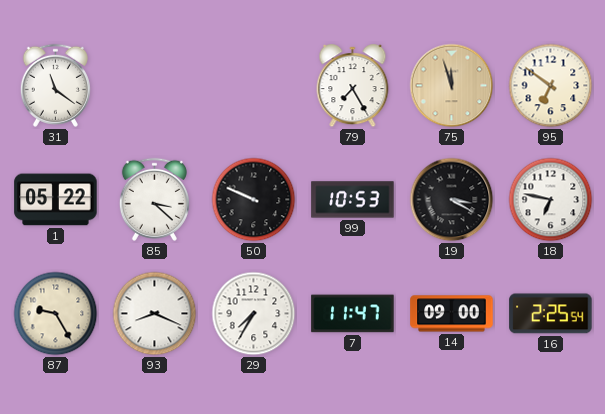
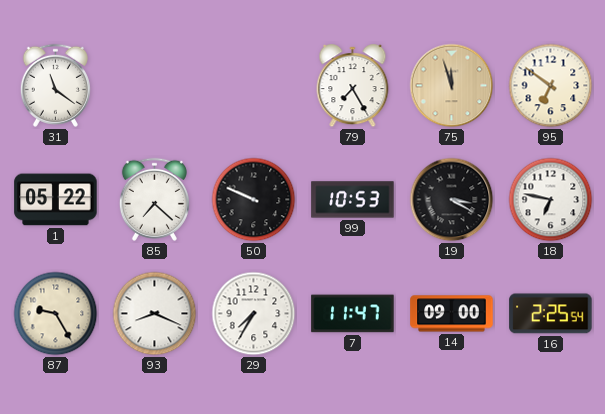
85: 3:22 -> 7:22 (154, 199)
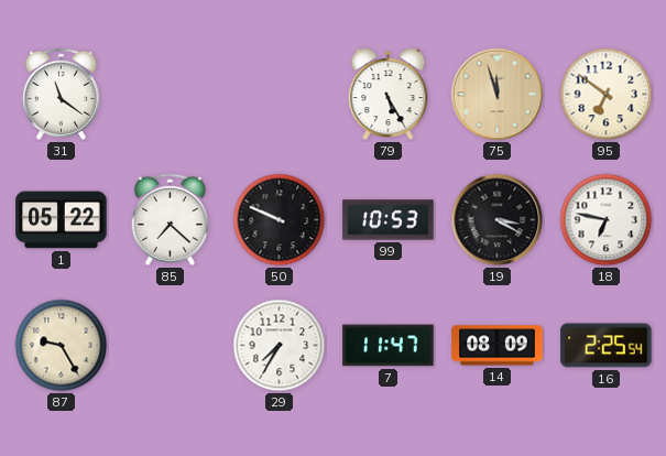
79: 7:25 -> 5:25 (389, 95)
93: 8:19 -> none (155, 314)
14: 09:00 -> 08:09 (498, 346)
